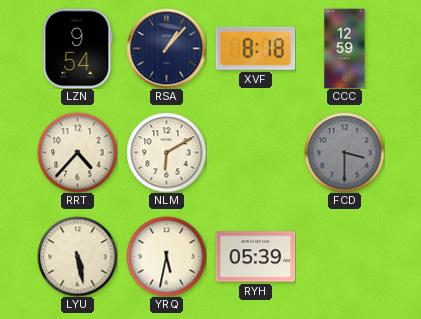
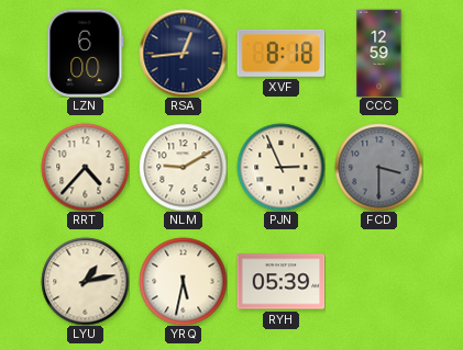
LZN: 9:54 -> 6:00 (86, 53)
RSA: 1:07 -> 12:44 (183, 53)
NLM: 6:10 -> 9:10 (183, 167)
PJN: none -> 2:56 (280, 167)
LYU: 5:28 -> 1:13 (85, 281)
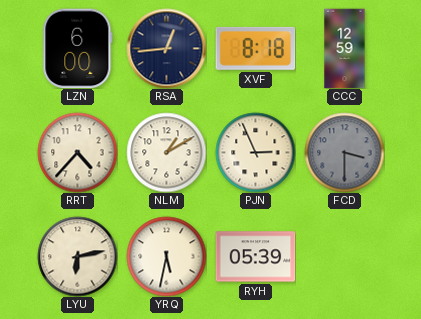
NLM: 9:10 -> 1:10 (166, 152)
LYU: 1:13 -> 6:13 (77, 256)
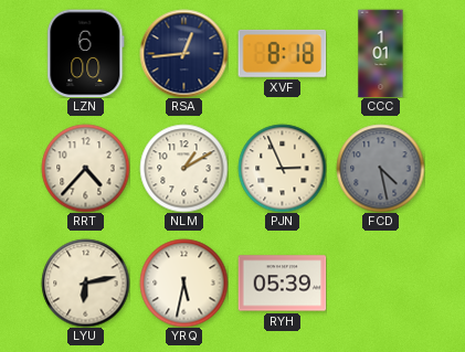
CCC: 12:59 -> 1:01 (381, 53)
FCD: 3:30 -> 4:28 (380, 168)
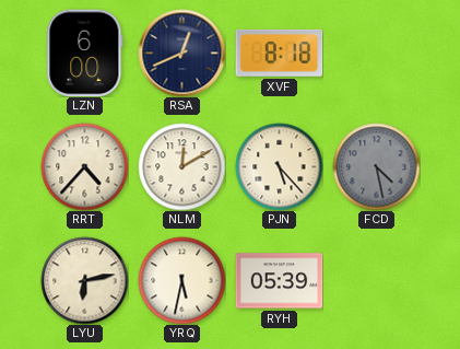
RSA: 12:44 -> 12:41 (181, 53)
CCC: 1:01 -> none (381, 53)
NLM: 1:10 -> 12:10 (181, 166)
PJN: 2:56 -> 5:23 (279, 166)
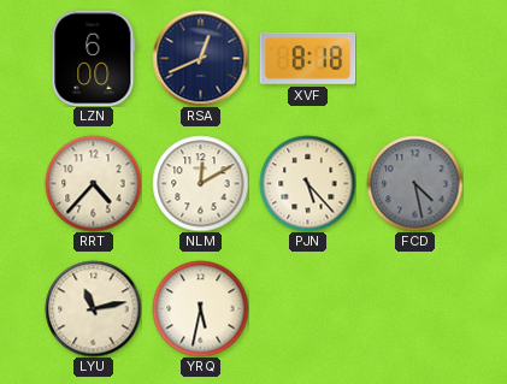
LYU: 6:13 -> 11:13 (93, 308)
RYH: 05:39 -> none (279, 281)
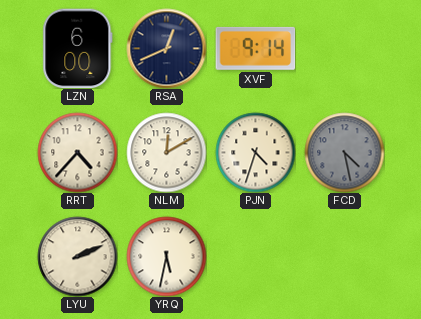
XVF: 8:18 -> 9:14 (255, 48)
PJN: 5:23 -> 4:33 (255, 152)
LYU: 11:13 -> 2:11 (77, 256)
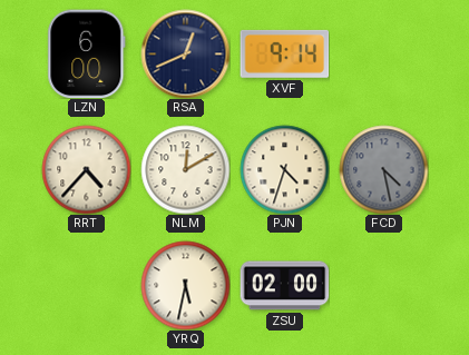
LYU: 2:11 -> none (77, 256)
ZSU: none -> 02:00 (284, 286)
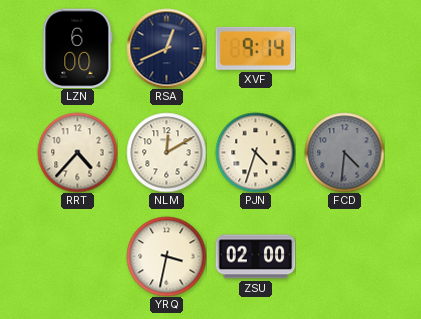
FCD: 4:28 -> 4:31 (344, 152)
YRQ: 5:32 -> 3:32 (166, 256)
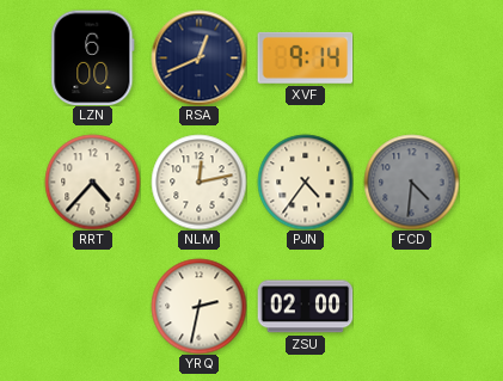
NLM: 12:10 -> 12:13 (198, 182)
PJN: 4:33 -> 4:36 (305, 182)
YRQ: 3:32 -> 2:32 (198, 306)
